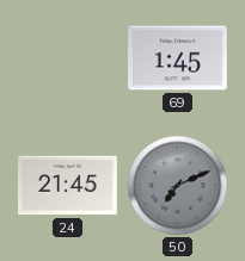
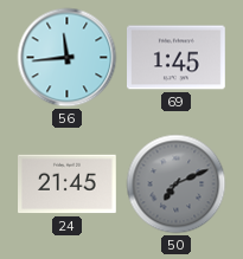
56: none -> 11:44 (68, 58)
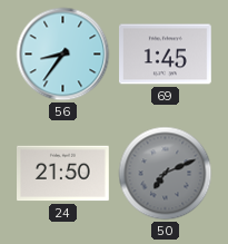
56: 11:44 -> 8:36 (63, 55)
24: 21:45 -> 21:50 (63, 174)
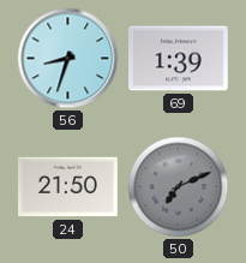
56: 8:36 -> 8:33 (68, 59)
69: 1:45 -> 1:39 (179, 59)
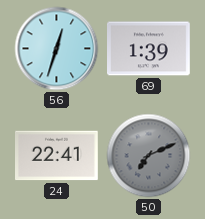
56: 8:33 -> 12:33 (57, 49)
24: 21:50 -> 22:41 (57, 156)
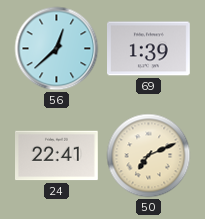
56: 12:33 -> 12:38 (57, 49)
50 dial: grey -> cream (149, 156)
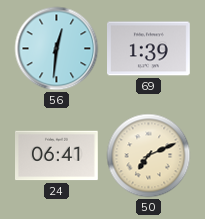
56: 12:38 -> 12:31 (57, 49)
24: 22:41 -> 06:41 (57, 156)
